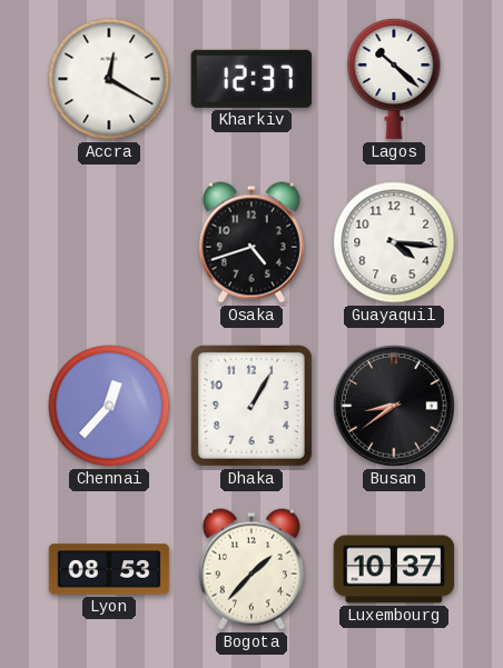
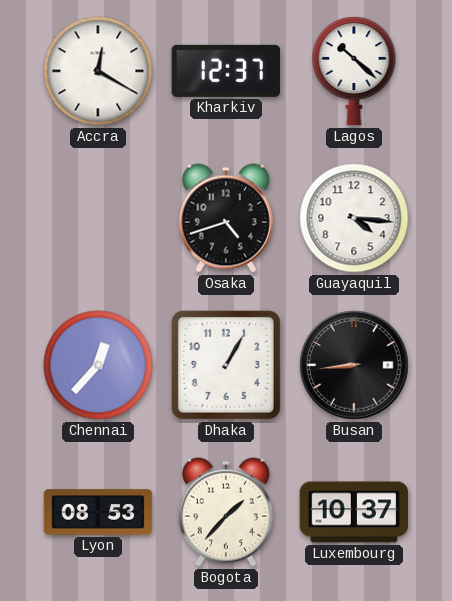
Busan: 8:39 -> 8:44 (354, 365)
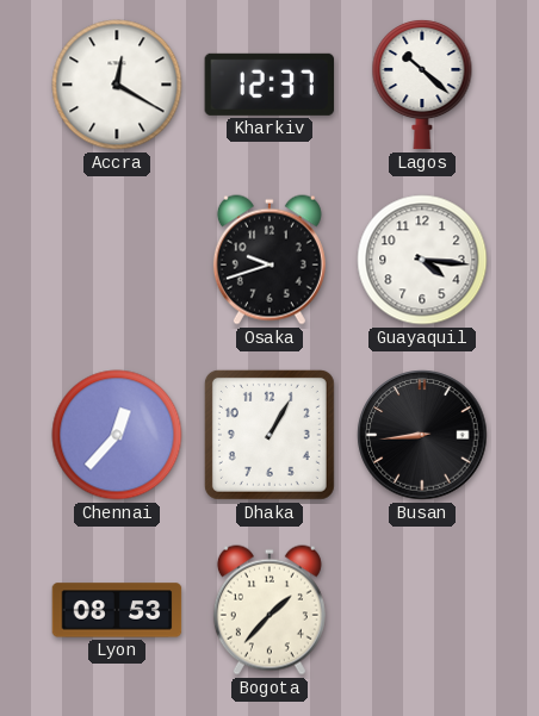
Osaka: 4:42 -> 9:42 (269, 260)
Luxembourg: 10:37 -> none (354, 512)
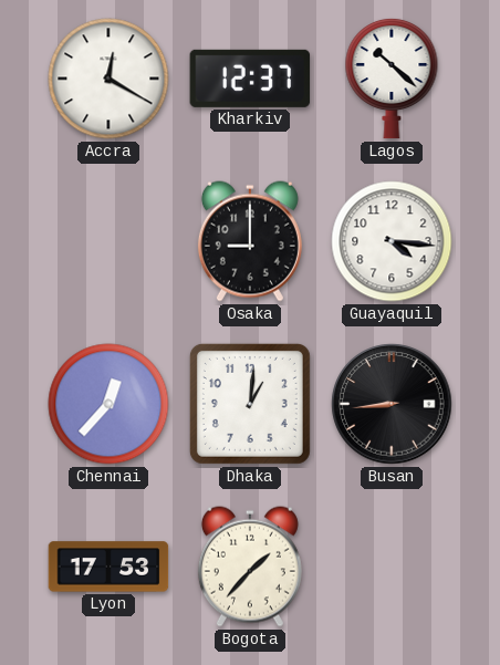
Osaka: 9:42 -> 9:00 (250, 241)
Dhaka: 1:05 -> 1:01 (250, 404)
Lyon: 08:53 -> 17:53 (108, 567)
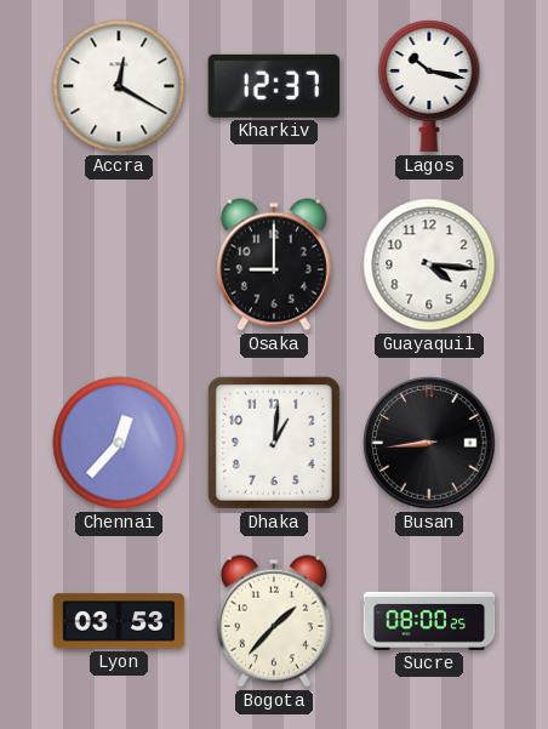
Lagos: 10:22 -> 10:17 (429, 86)
Lyon: 17:53 -> 03:53 (119, 621)
Sucre: none -> 08:00 (429, 621)
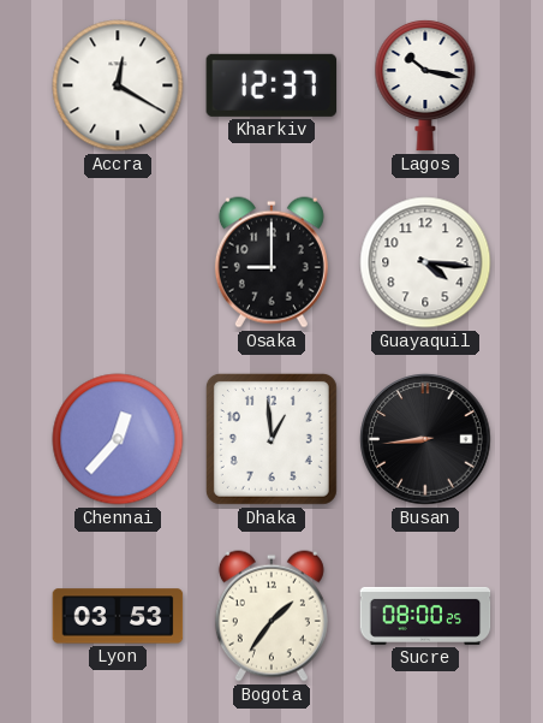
Dhaka: 1:01 -> 12:59 (271, 439)
Bogota: 1:37 -> 1:36 (271, 616)
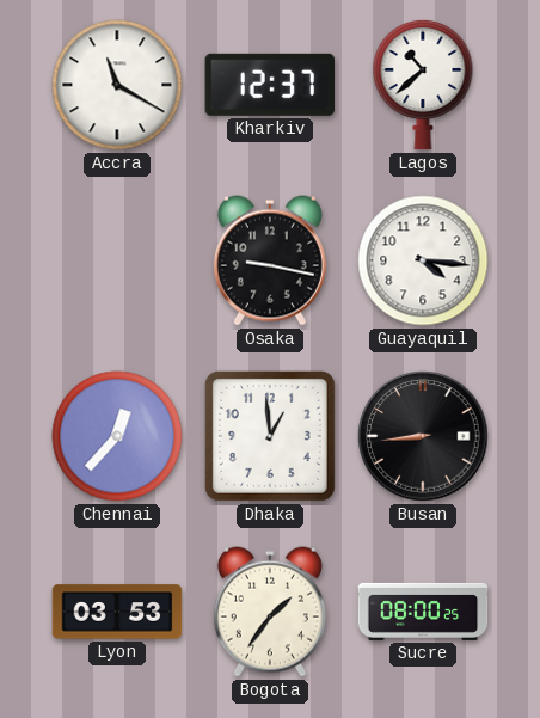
Accra: 12:20 -> 11:20 (117, 85)
Lagos: 10:17 -> 10:38 (423, 85)
Osaka: 9:00 -> 9:17 (270, 260)
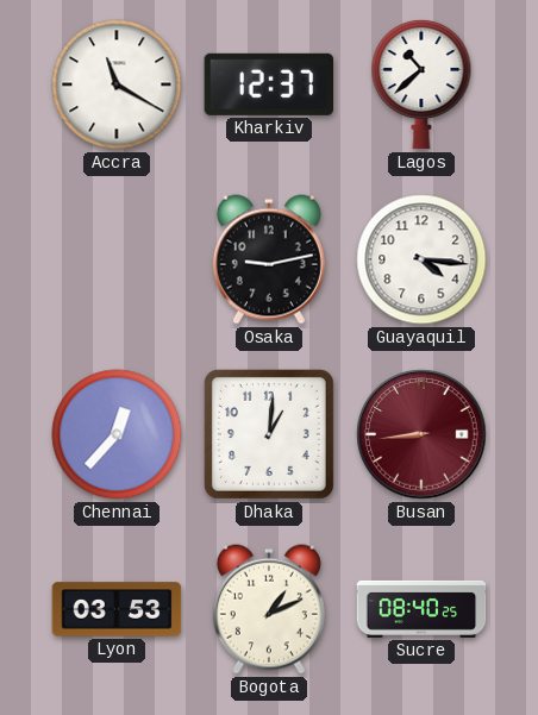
Osaka: 9:17 -> 9:13 (269, 259)
Dhaka: 12:59 -> 1:01 (269, 434)
Busan dial: black -> burgundy (421, 434)
Bogota: 1:36 -> 1:11 (269, 609)
Sucre: 08:00 -> 08:40 (421, 609)
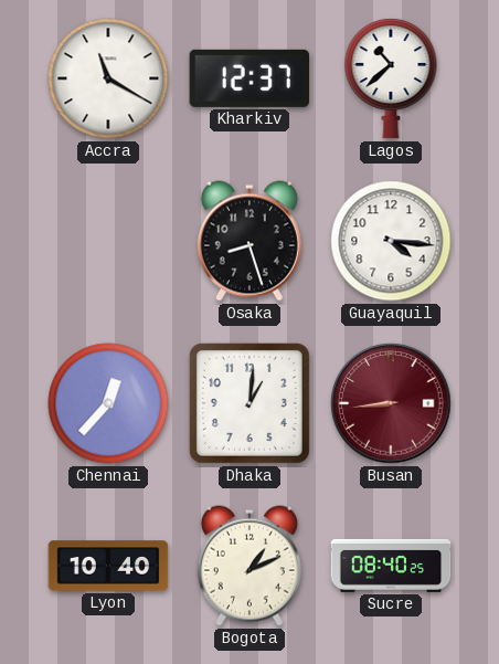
Osaka: 9:13 -> 8:27 (250, 241)
Lyon: 03:53 -> 10:40 (108, 566)
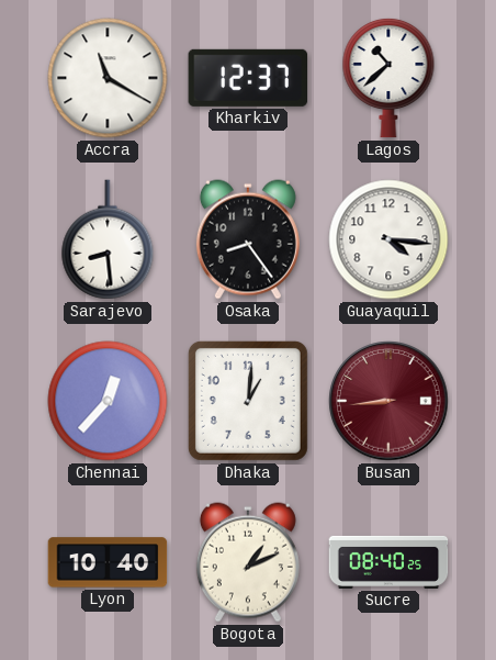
Sarajevo: none -> 8:29 (108, 239)
Osaka: 8:27 -> 8:24 (248, 239)
